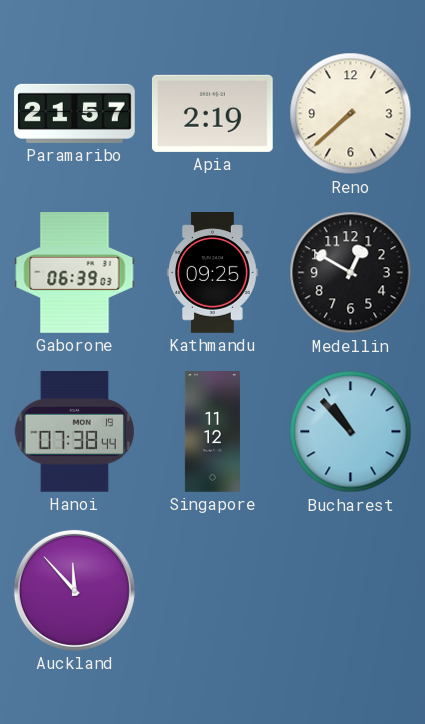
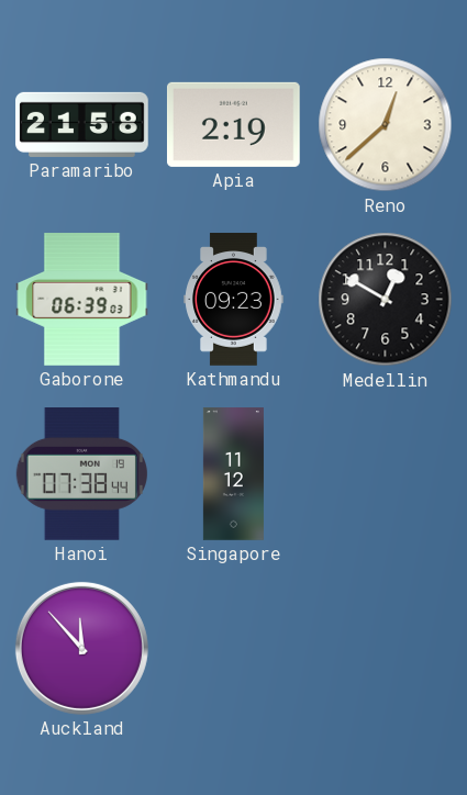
Paramaribo: 21:57 -> 21:58 (82, 124)
Reno: 7:38 -> 12:38 (386, 125)
Kathmandu: 09:25 -> 09:23 (234, 300)
Bucharest: 10:53 -> none (351, 432)
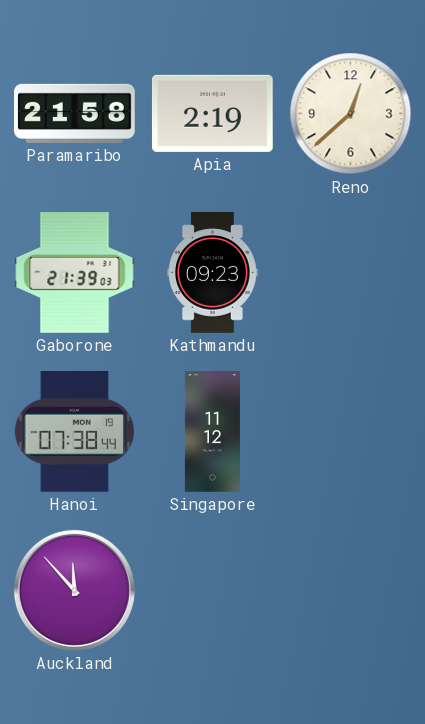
Gaborone: 06:39 -> 21:39 (75, 273)
Medellin: 12:50 -> none (386, 300)
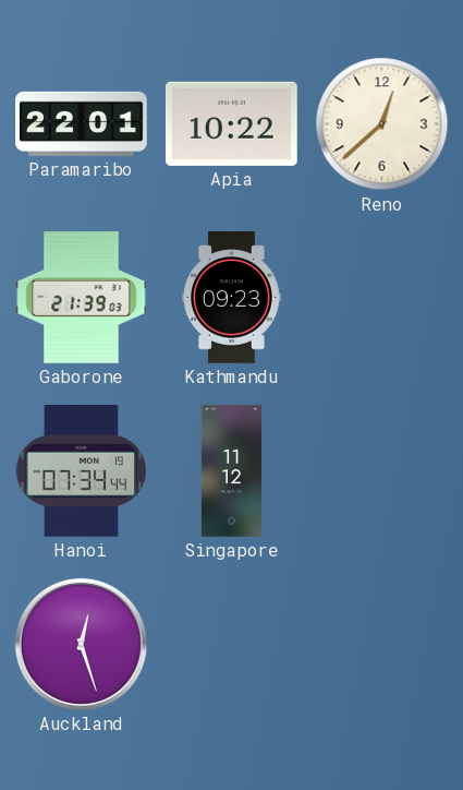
Paramaribo: 21:58 -> 22:01 (82, 123)
Apia: 2:19 -> 10:22 (231, 123)
Hanoi: 07:38 -> 07:34 (81, 471)
Auckland: 11:53 -> 12:27 (81, 644)
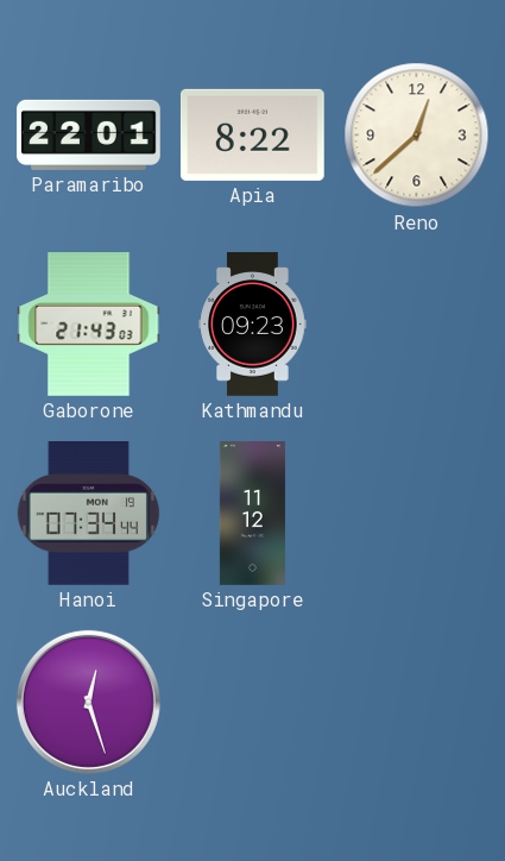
Apia: 10:22 -> 8:22 (252, 134)
Gaborone: 21:39 -> 21:43 (89, 325)
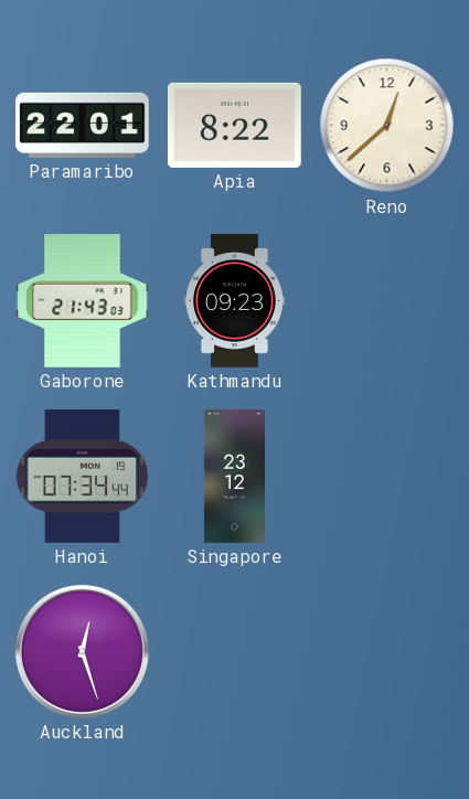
Singapore: 11:12 -> 23:12 (234, 477)
